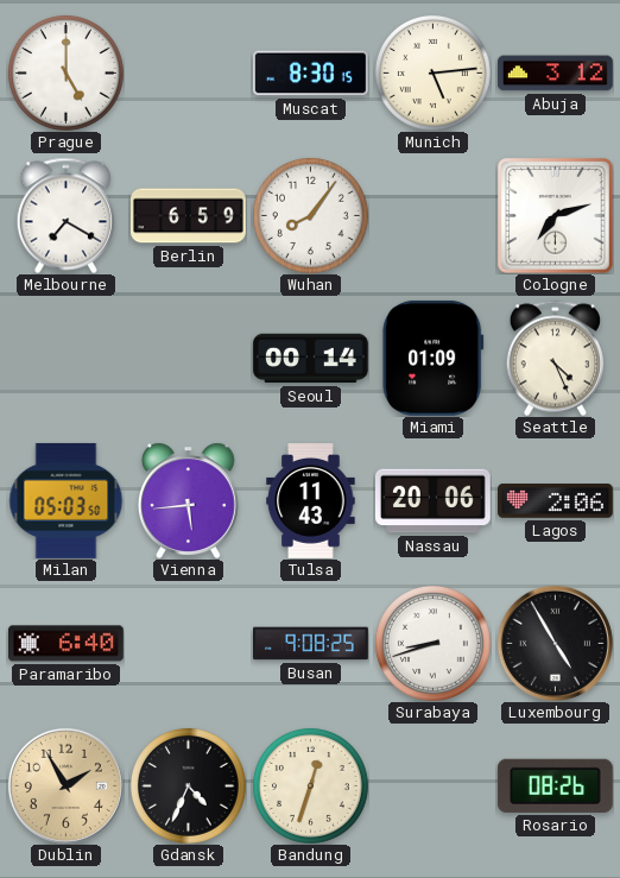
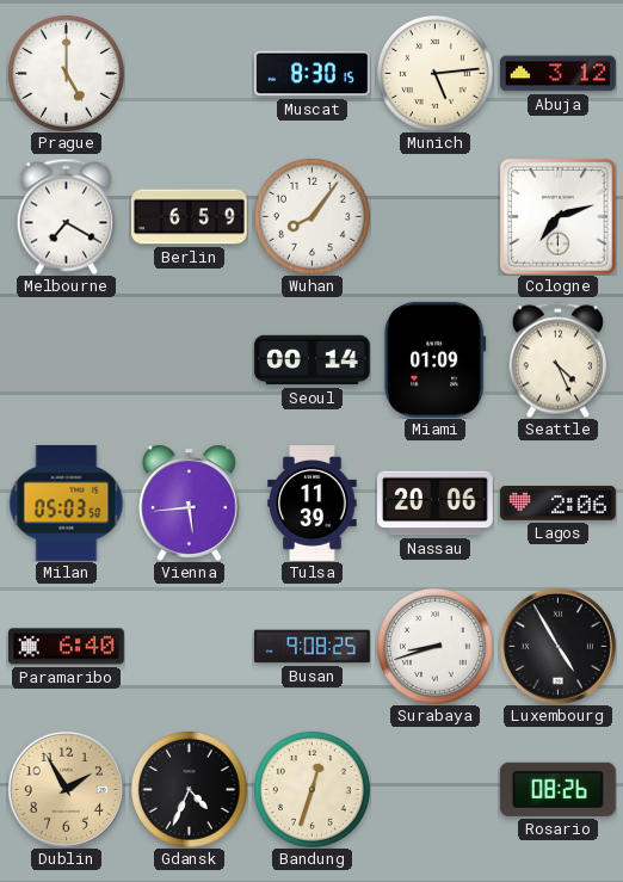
Tulsa: 11:43 -> 11:39 (313, 504)
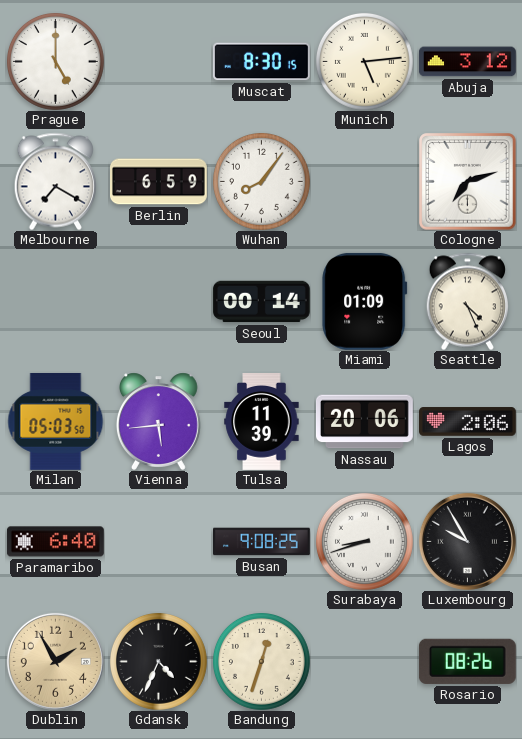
Luxembourg: 4:55 -> 9:55 (467, 541)
